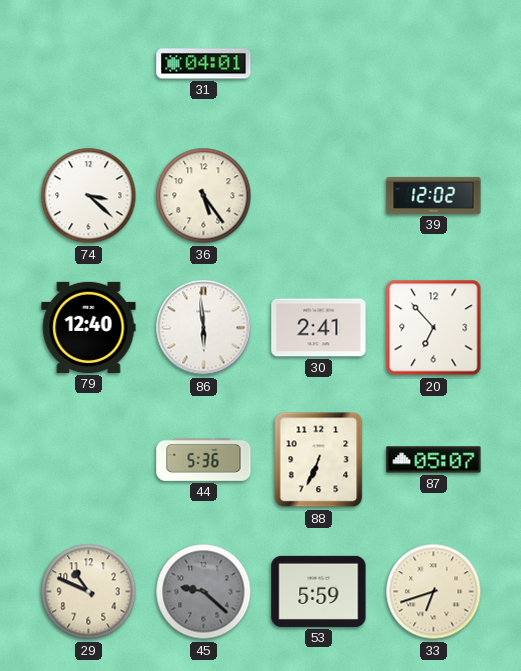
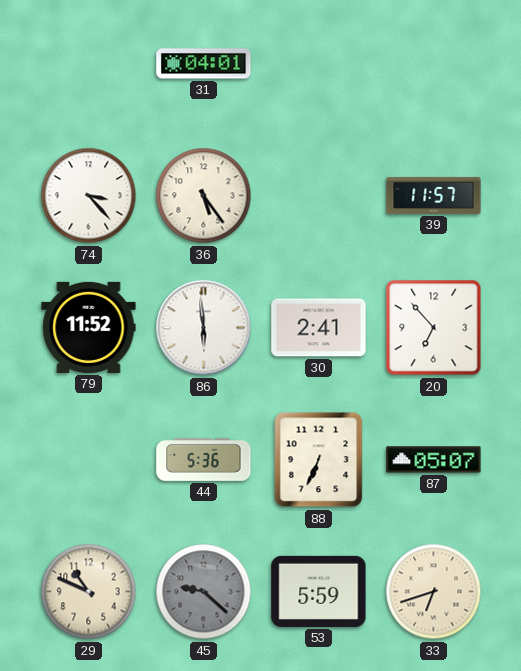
74: 3:22 -> 3:23 (89, 196)
39: 12:02 -> 11:57 (434, 195)
79: 12:40 -> 11:52 (89, 327)
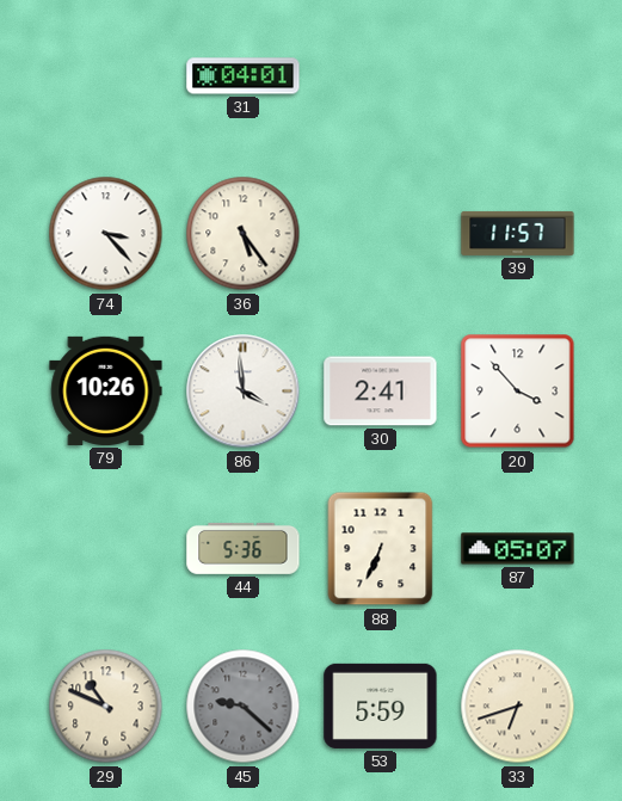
79: 11:52 -> 10:26 (106, 390)
86: 5:59 -> 3:59 (244, 392)
20: 6:53 -> 3:53 (518, 392)
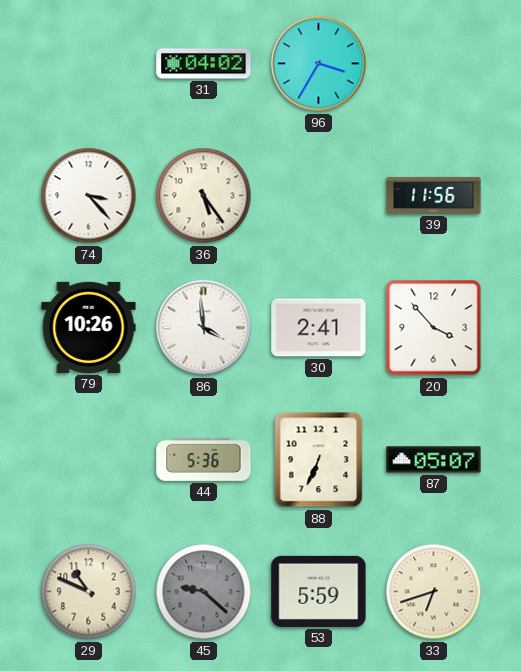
31: 04:01 -> 04:02 (204, 64)
96: none -> 3:35 (319, 64)
39: 11:57 -> 11:56 (434, 195)
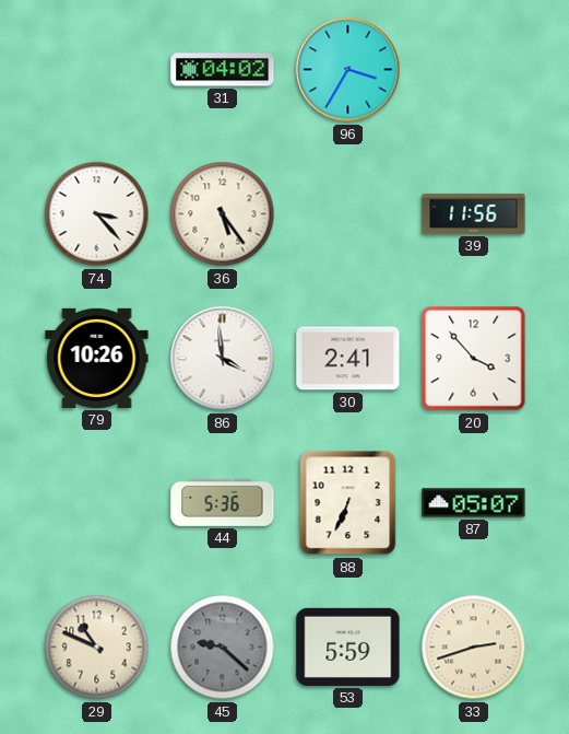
33: 6:42 -> 2:42 (474, 648)
